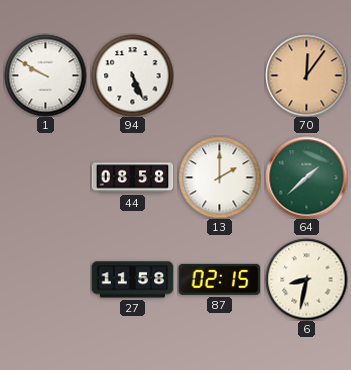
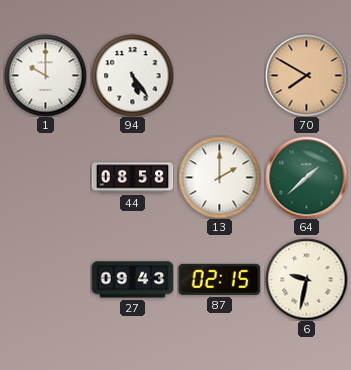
1: 9:50 -> 10:00 (45, 75)
94: 5:26 -> 5:24 (132, 75)
70: 12:06 -> 7:50 (306, 75)
27: 11:58 -> 09:43 (132, 280)
6: 8:32 -> 9:32 (306, 279)
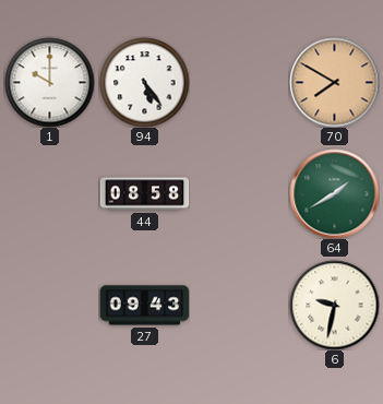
13: 2:00 -> none (219, 177)
64: 1:38 -> 1:40 (334, 193)
87: 02:15 -> none (219, 279)
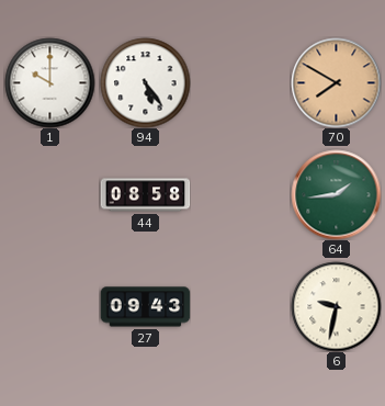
64: 1:40 -> 1:44 (336, 194)
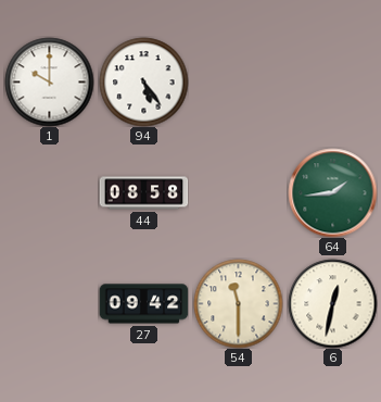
70: 7:50 -> none (336, 82)
27: 09:43 -> 09:42 (143, 304)
54: none -> 11:30 (238, 303)
6: 9:32 -> 12:32 (332, 303)
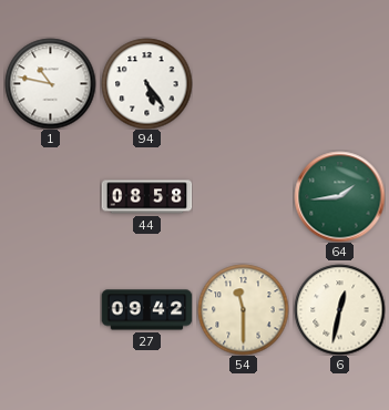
1: 10:00 -> 10:47 (50, 83)
